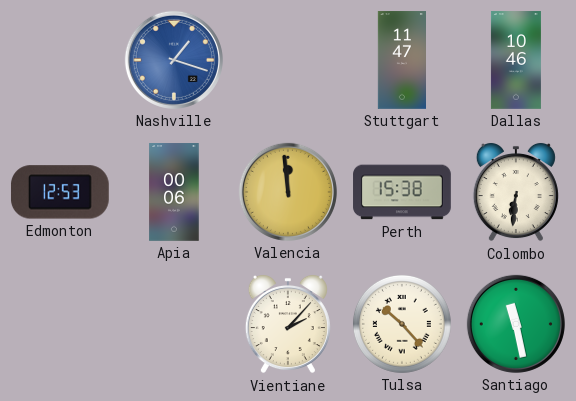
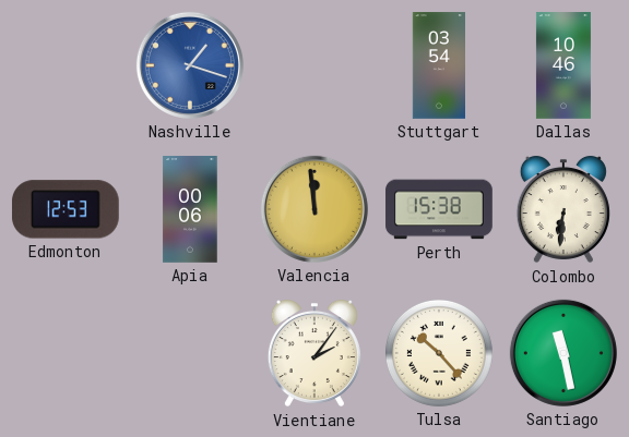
Stuttgart: 11:47 -> 03:54 (438, 65)
Vientiane: 2:07 -> 2:06 (314, 353)
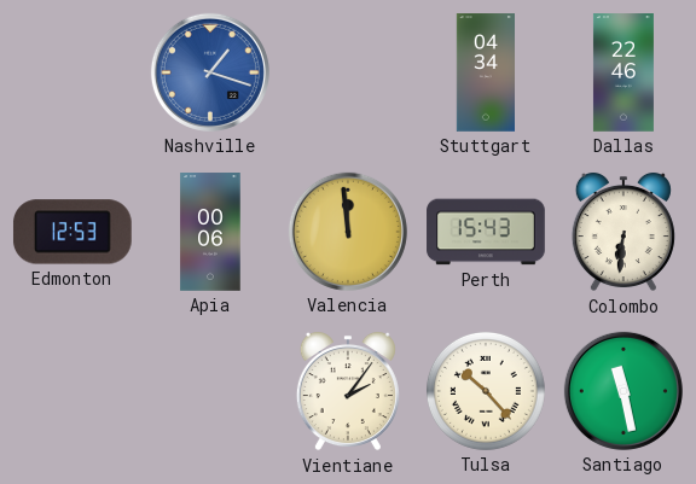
Stuttgart: 03:54 -> 04:34 (485, 72)
Dallas: 10:46 -> 22:46 (623, 72)
Perth: 15:38 -> 15:43 (486, 232)
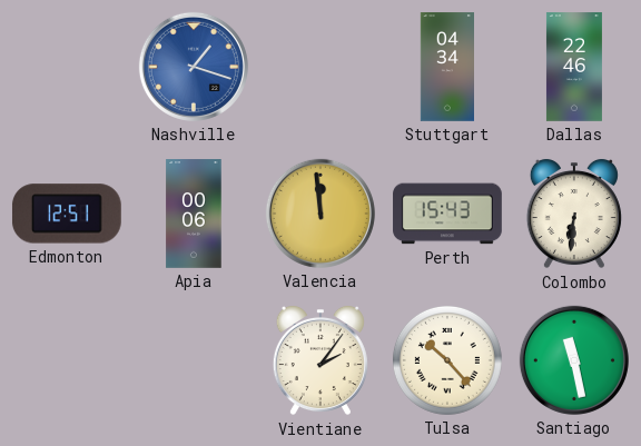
Edmonton: 12:53 -> 12:51 (67, 214)
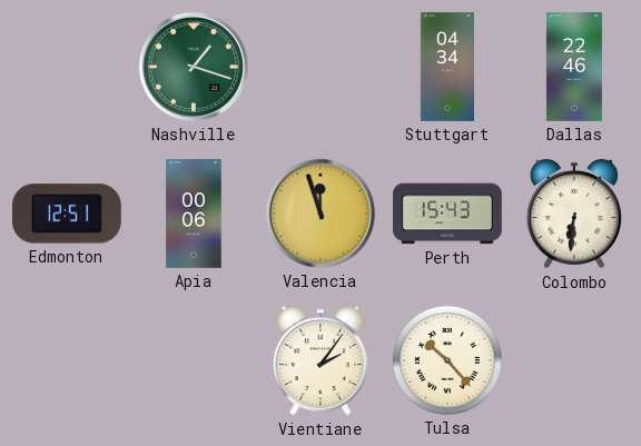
Nashville dial: blue -> green (194, 67)
Valencia: 11:59 -> 11:57 (320, 214)
Santiago: 11:28 -> none (574, 360)
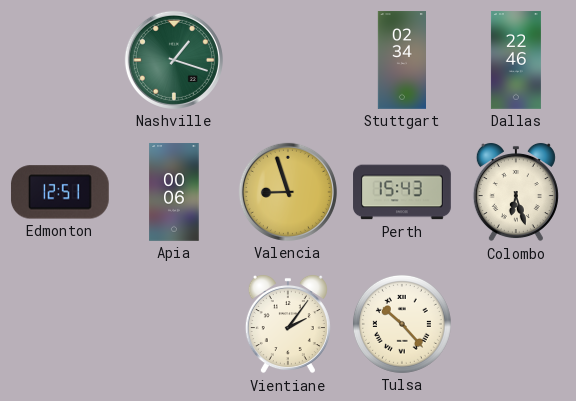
Stuttgart: 04:34 -> 02:34 (401, 60)
Valencia: 11:57 -> 8:57 (288, 192)
Colombo: 6:31 -> 6:27 (516, 192)
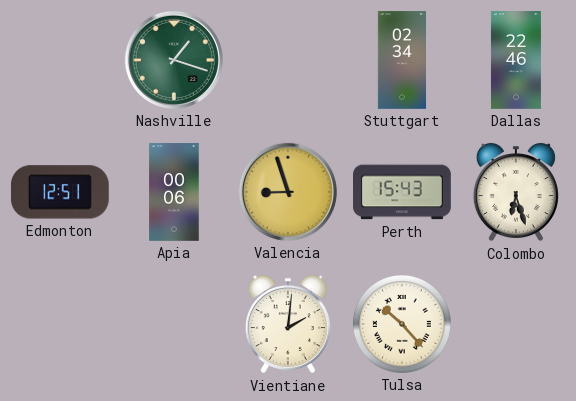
Vientiane: 2:06 -> 2:01 (288, 324)
